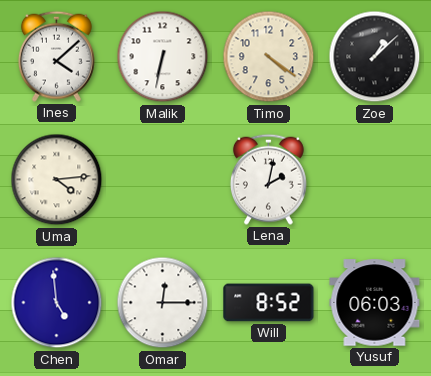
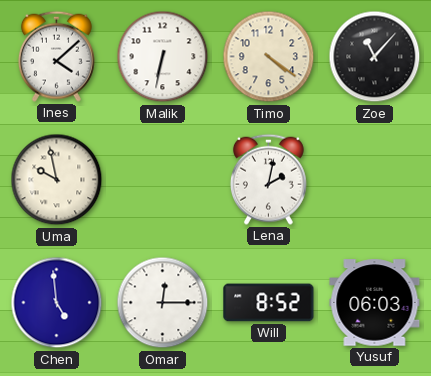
Zoe: 1:08 -> 11:07 (375, 57)
Uma: 4:14 -> 9:58 (57, 180)
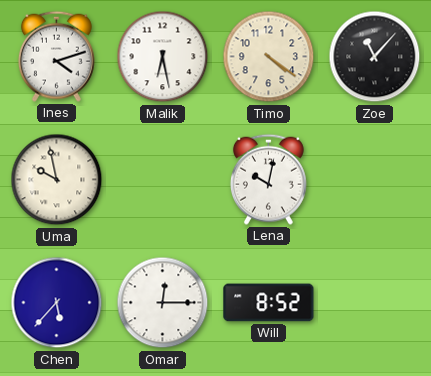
Ines: 4:08 -> 4:12 (56, 56)
Malik: 6:32 -> 6:28 (163, 57)
Lena: 2:02 -> 10:02 (268, 179)
Chen: 4:59 -> 5:37 (57, 303)
Yusuf: 06:03 -> none (375, 303)
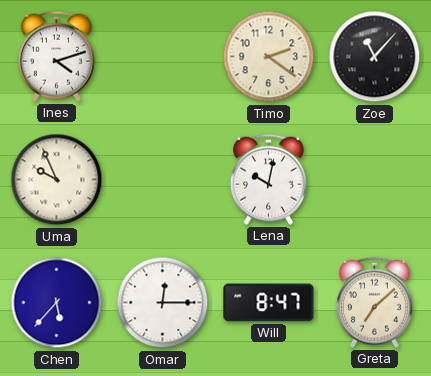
Malik: 6:28 -> none (163, 57)
Timo: 4:21 -> 2:21 (269, 57)
Uma: 9:58 -> 9:56 (57, 180)
Will: 8:52 -> 8:47 (269, 303)
Greta: none -> 7:08 (374, 302)
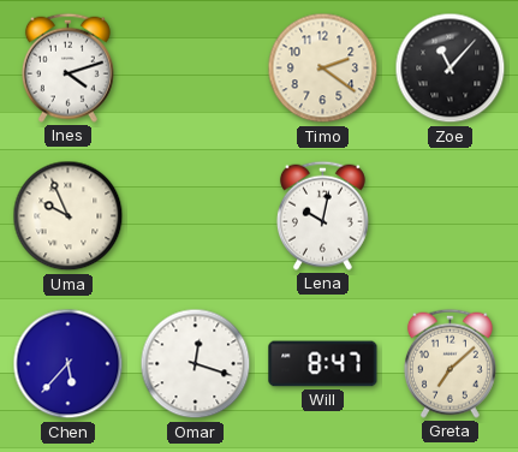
Omar: 12:15 -> 12:18 (196, 364)
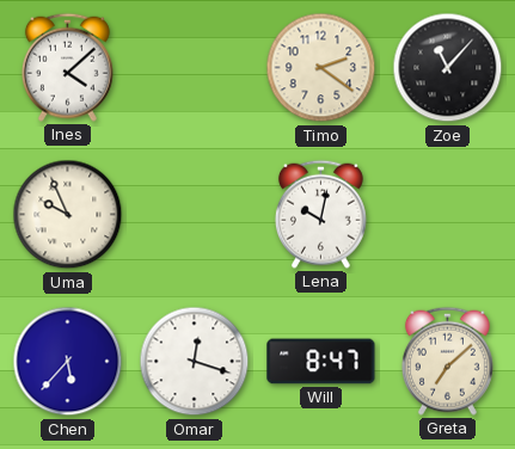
Ines: 4:12 -> 4:08 (67, 67)
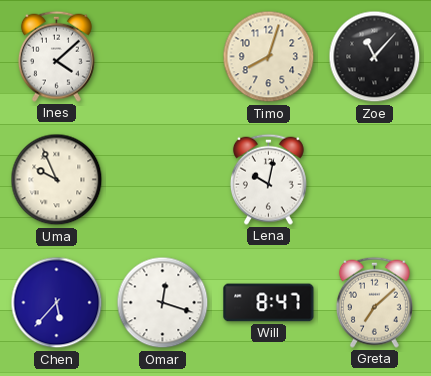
Timo: 2:21 -> 8:03 (269, 57)
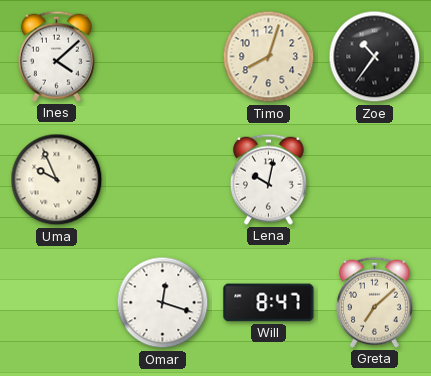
Zoe: 11:07 -> 10:36 (375, 57)
Chen: 5:37 -> none (57, 303)
